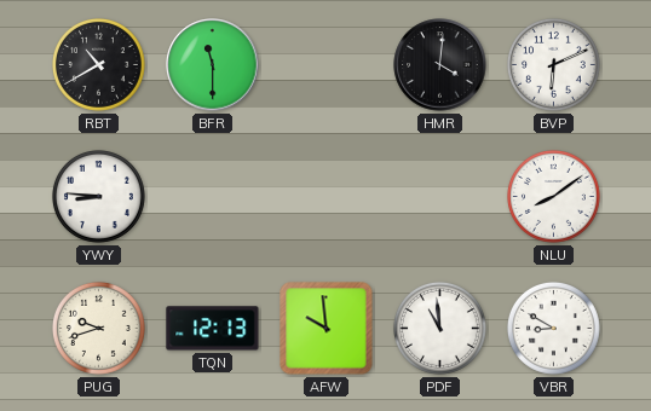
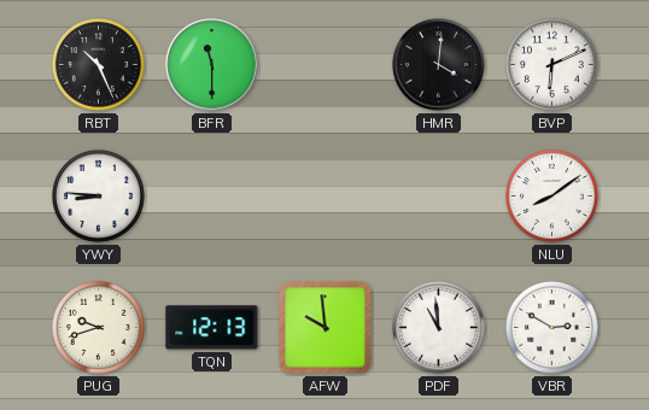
RBT: 10:40 -> 10:26 (98, 64)
VBR: 8:50 -> 2:50 (551, 327)
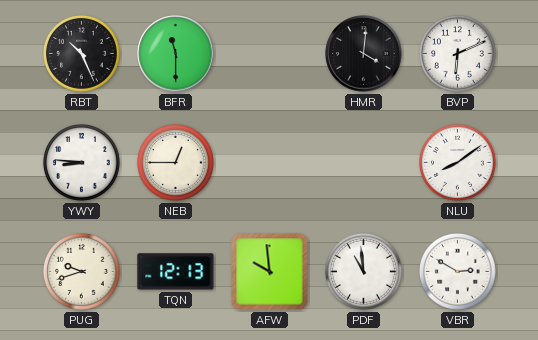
NEB: none -> 12:45 (175, 162)
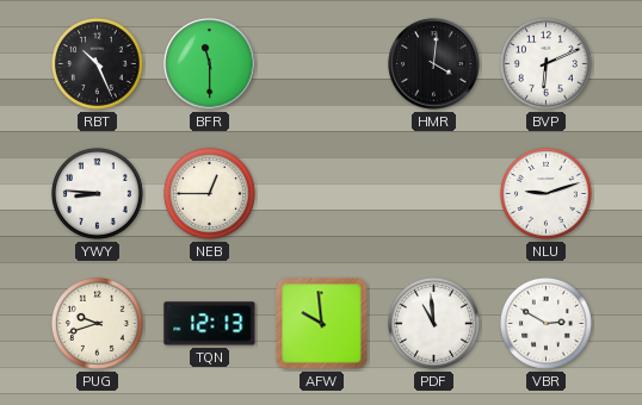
NLU: 8:09 -> 9:12 (545, 193)
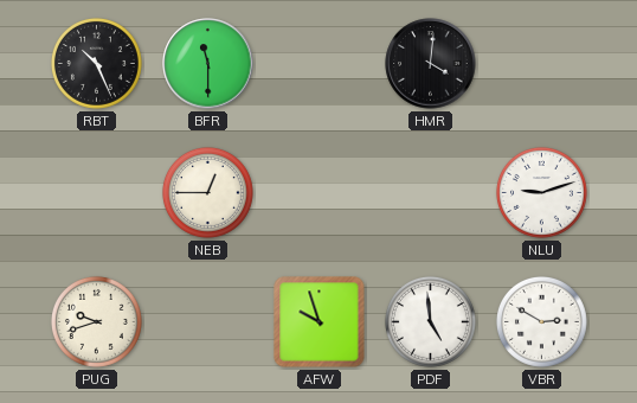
BVP: 6:11 -> none (545, 63)
YWY: 8:46 -> none (97, 193)
TQN: 12:13 -> none (210, 324)
AFW: 9:59 -> 9:57 (320, 322)
PDF: 10:59 -> 4:59 (430, 321)
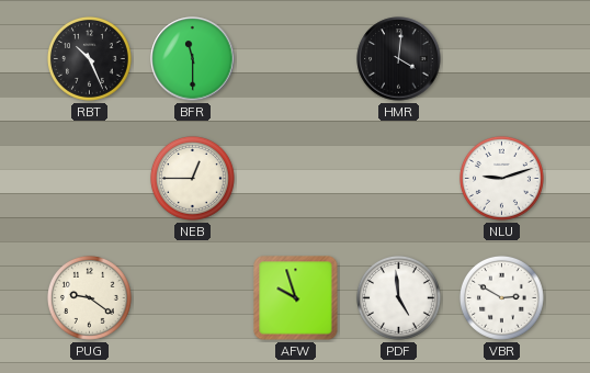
PUG: 9:42 -> 9:21 (89, 297)
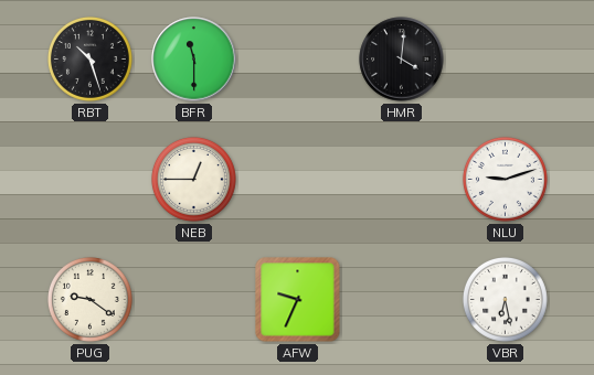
RBT: 10:26 -> 10:27 (89, 58)
AFW: 9:57 -> 9:34 (298, 300)
PDF: 4:59 -> none (398, 297)
VBR: 2:50 -> 6:28 (505, 299)
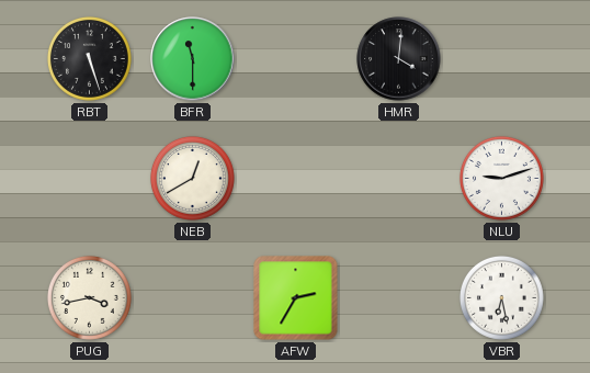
RBT: 10:27 -> 5:27 (89, 58)
NEB: 12:45 -> 12:40 (192, 178)
PUG: 9:21 -> 3:43 (89, 297)
AFW: 9:34 -> 2:35 (296, 298)
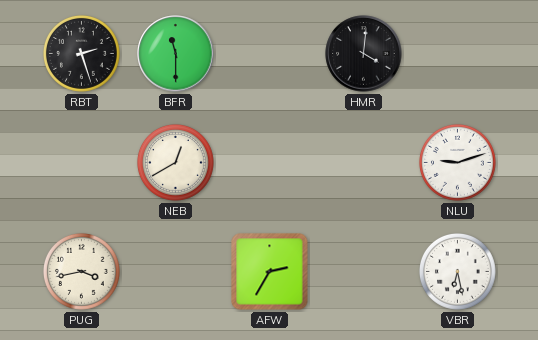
RBT: 5:27 -> 2:27 (81, 53)
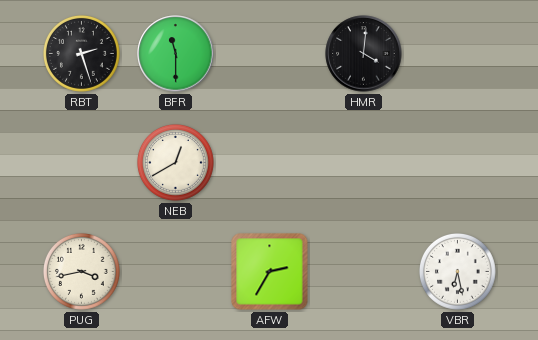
NLU: 9:12 -> none (457, 162)
